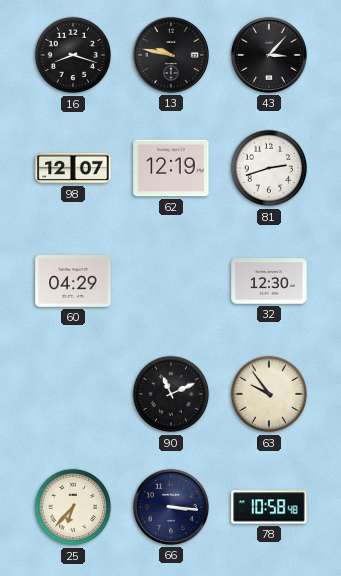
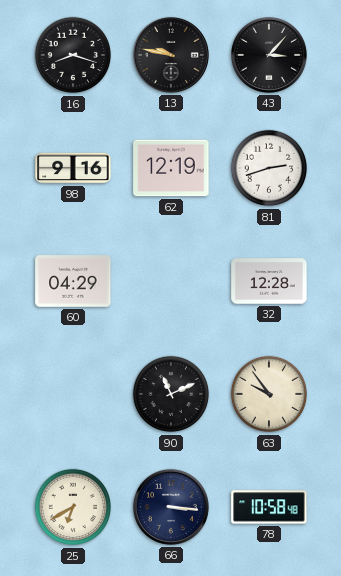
98: 12:07 -> 9:16 (73, 168)
32: 12:30 -> 12:28 (269, 281)
25: 6:37 -> 6:40 (73, 507)
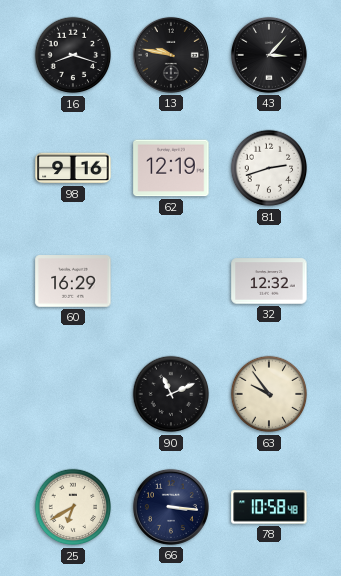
60: 04:29 -> 16:29 (73, 281)
32: 12:28 -> 12:32 (269, 281)
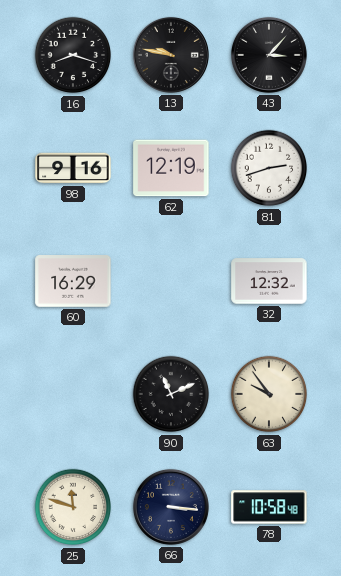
25: 6:40 -> 11:48 (73, 507)
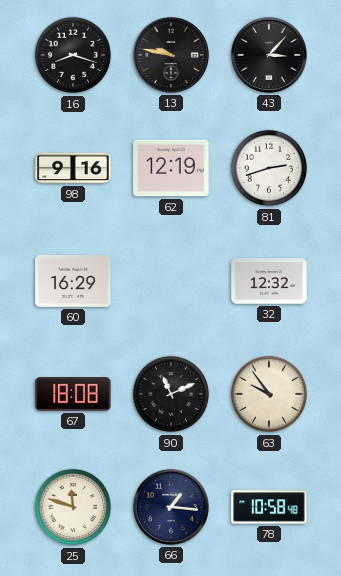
67: none -> 18:08 (73, 394)
66: 3:16 -> 1:16 (171, 507)
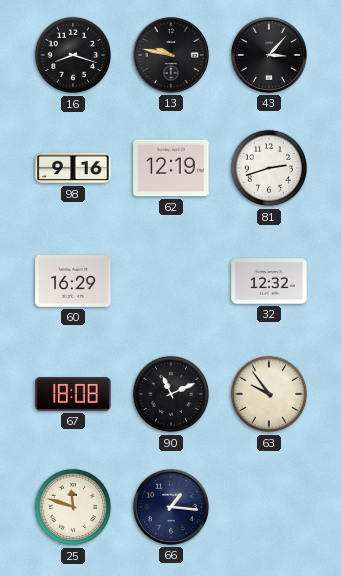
78: 10:58 -> none (269, 507)
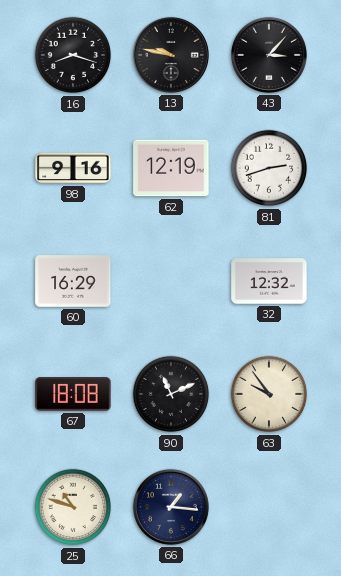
25: 11:48 -> 10:48 (73, 507)
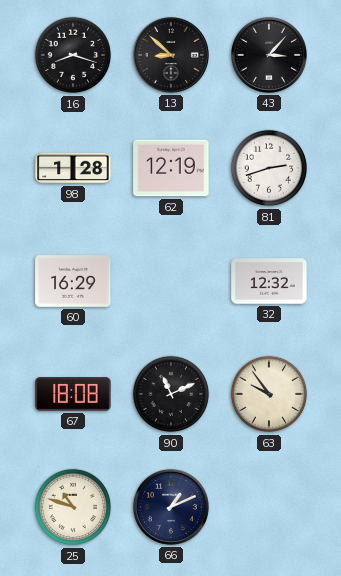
13: 9:47 -> 8:52 (171, 55)
98: 9:16 -> 1:28 (73, 168)
66: 1:16 -> 1:11 (171, 507)
